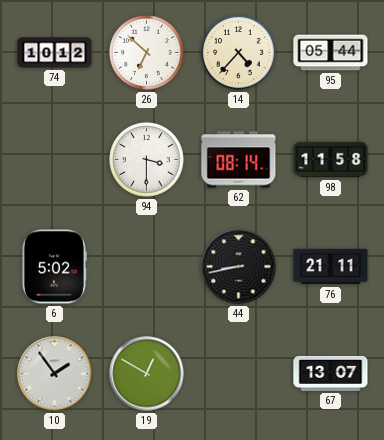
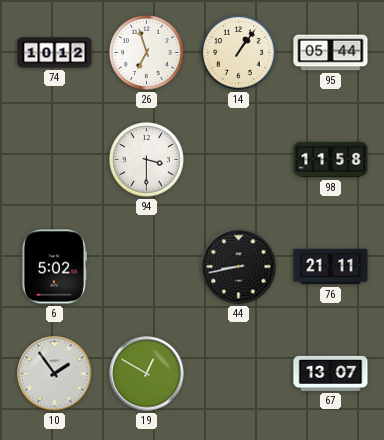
26: 6:52 -> 6:57 (147, 53)
14: 4:37 -> 1:06 (239, 53)
62: 08:14 -> none (239, 160)
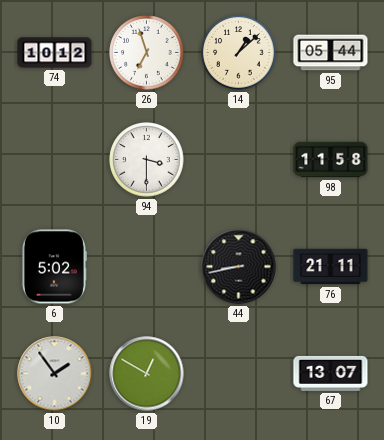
14: 1:06 -> 1:08 (239, 53)
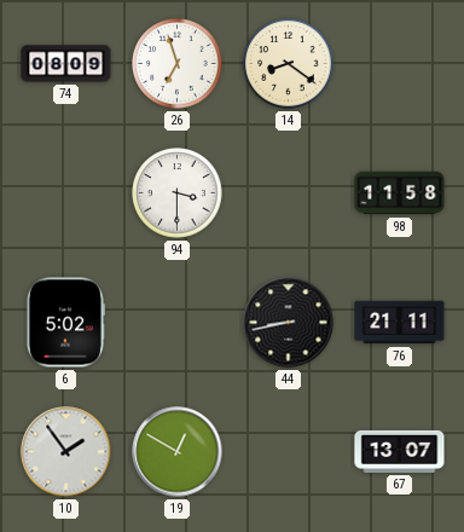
74: 10:12 -> 08:09 (66, 64)
14: 1:08 -> 8:21 (289, 64)
95: 05:44 -> none (331, 53)
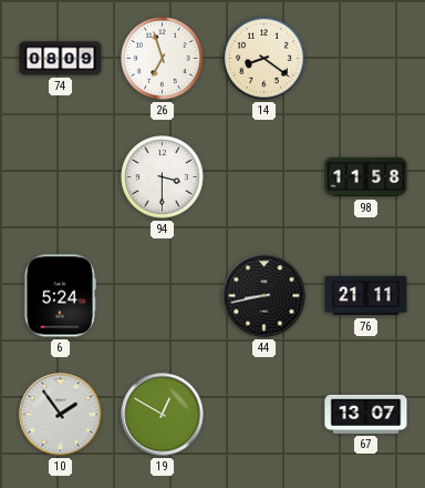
6: 5:02 -> 5:24 (60, 296)
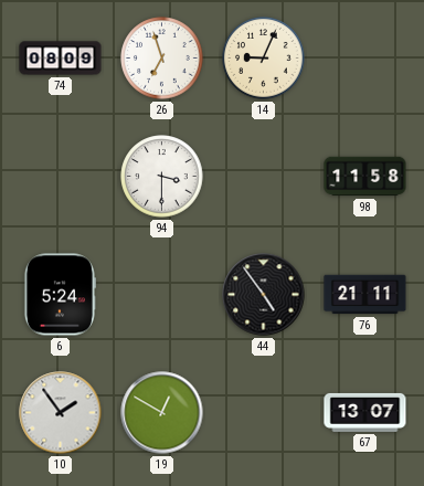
14: 8:21 -> 9:04 (264, 59)
44: 8:43 -> 4:54 (264, 295)
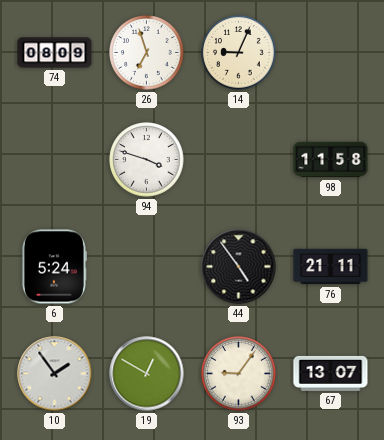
94: 3:30 -> 3:48 (147, 160)
93: none -> 9:06 (239, 374)
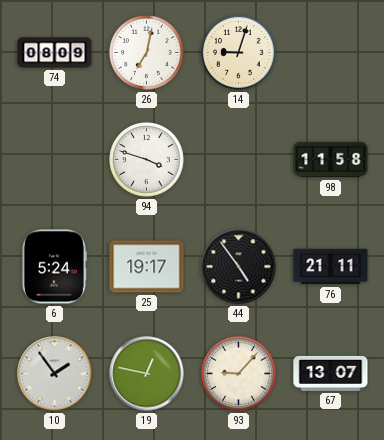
26: 6:57 -> 7:02 (147, 53)
14: 9:04 -> 9:03 (239, 53)
25: none -> 19:17 (147, 267)
19: 12:50 -> 12:47 (147, 374)
93: 9:06 -> 9:07 (239, 374)
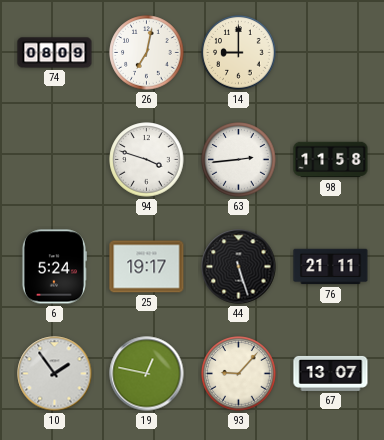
14: 9:03 -> 9:00 (239, 53)
63: none -> 2:44 (239, 160)
44: 4:54 -> 5:27 (239, 267)
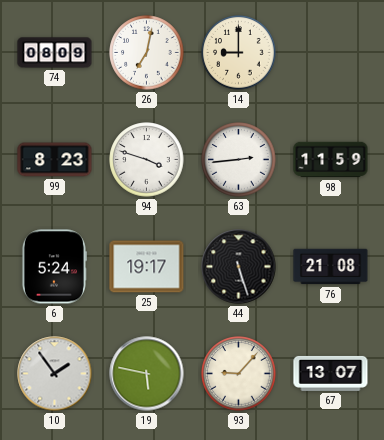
99: none -> 8:23 (55, 160)
98: 11:58 -> 11:59 (331, 160)
76: 21:11 -> 21:08 (331, 267)
19: 12:47 -> 5:47 (147, 374)
